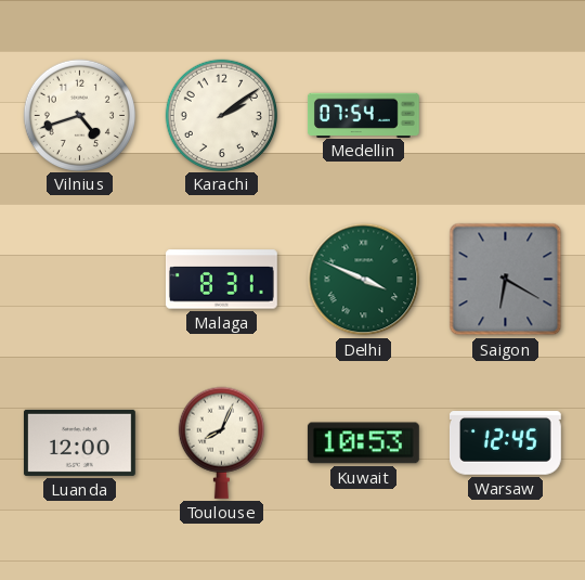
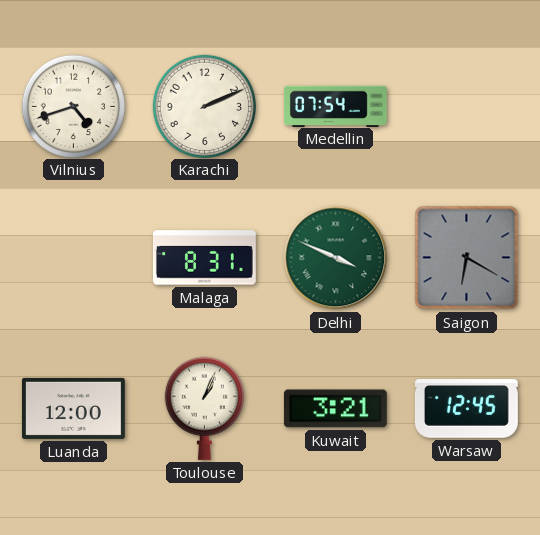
Karachi: 2:09 -> 2:11 (204, 106)
Toulouse: 8:04 -> 1:04 (204, 408)
Kuwait: 10:53 -> 3:21 (335, 409)
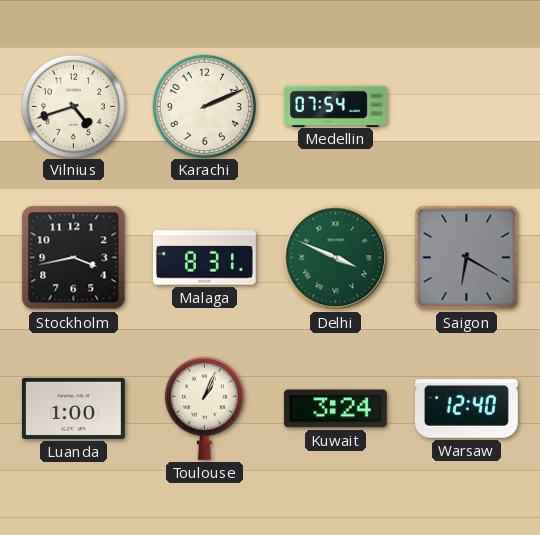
Stockholm: none -> 3:43 (74, 258)
Luanda: 12:00 -> 1:00 (73, 408)
Kuwait: 3:21 -> 3:24 (335, 409)
Warsaw: 12:45 -> 12:40 (466, 409)
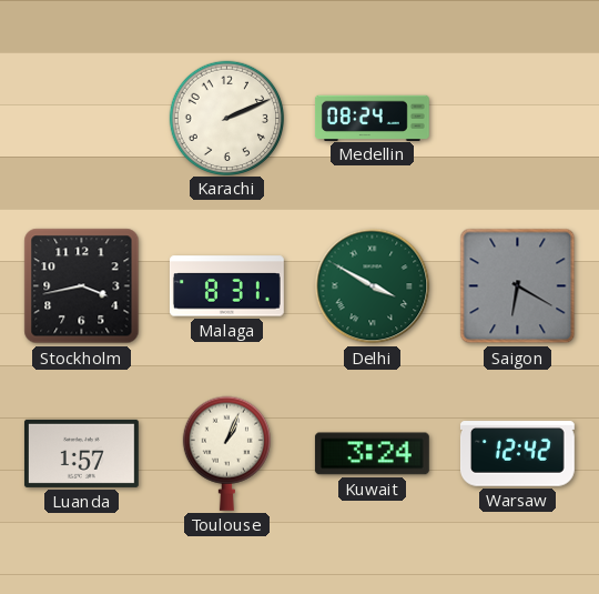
Vilnius: 4:42 -> none (73, 106)
Medellin: 07:54 -> 08:24 (372, 118)
Delhi: 3:49 -> 3:50 (373, 286)
Luanda: 1:00 -> 1:57 (81, 453)
Warsaw: 12:40 -> 12:42 (517, 454)
